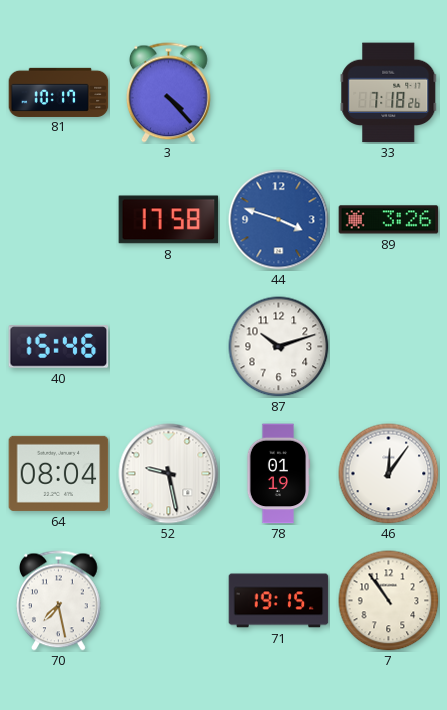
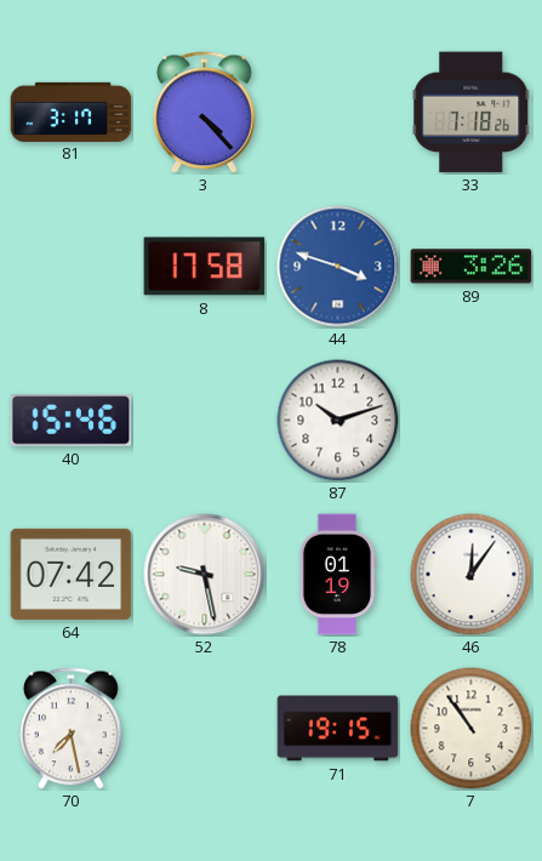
81: 10:17 -> 3:17 (72, 112)
64: 08:04 -> 07:42 (72, 574)
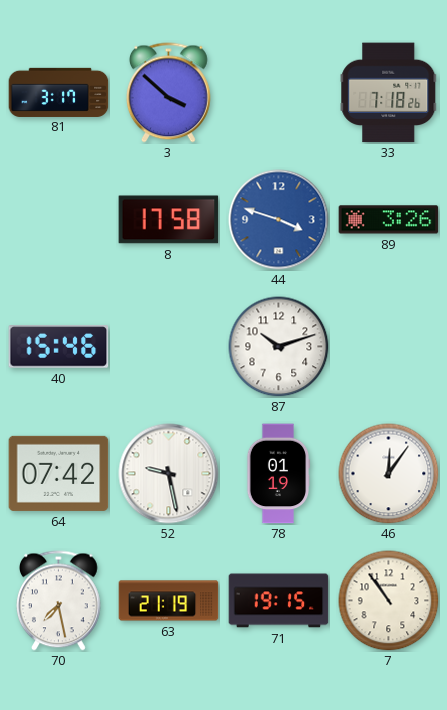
3: 4:23 -> 3:52 (169, 93)
63: none -> 21:19 (169, 601)
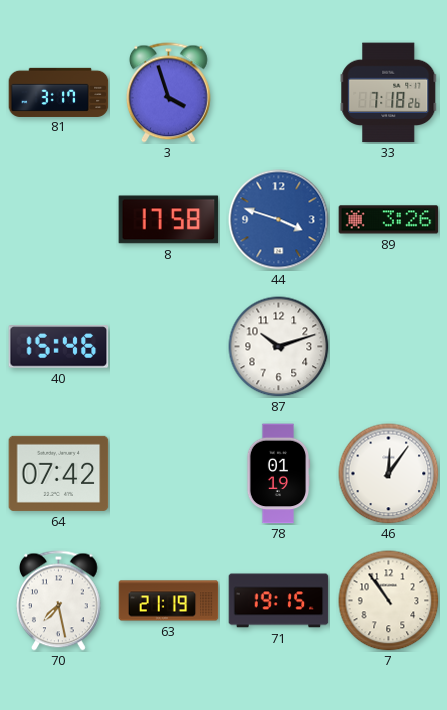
3: 3:52 -> 3:57 (169, 93)
52: 9:28 -> none (169, 474)
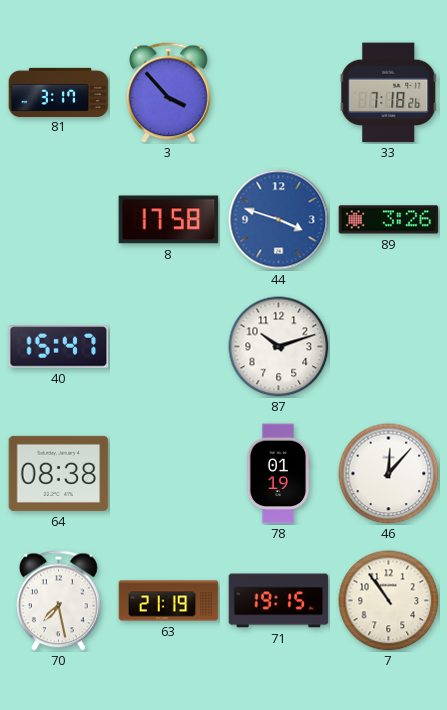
3: 3:57 -> 3:53 (169, 93)
40: 15:46 -> 15:47 (59, 347)
64: 07:42 -> 08:38 (59, 473)
46: 12:06 -> 12:07 (389, 474)
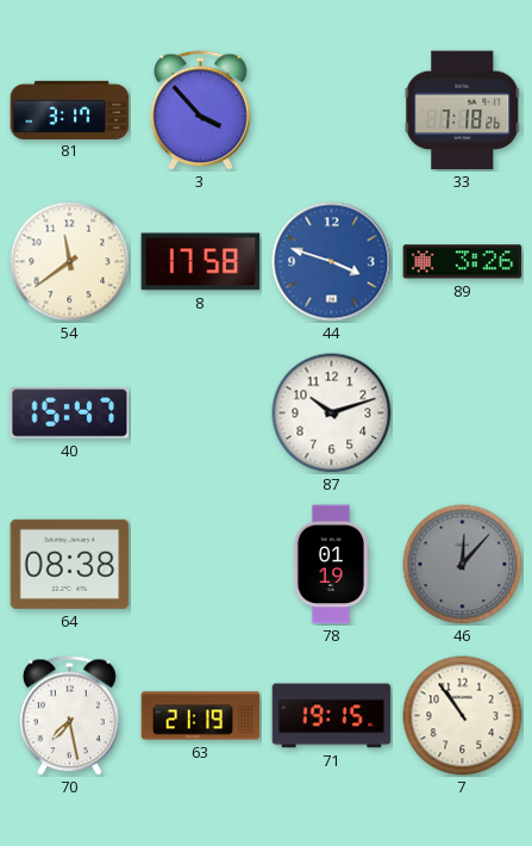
54: none -> 11:39 (70, 262)
46 dial: white -> grey (463, 565)
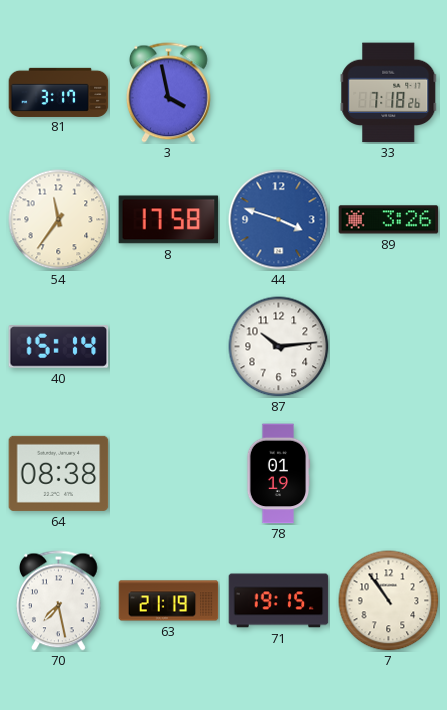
3: 3:53 -> 3:58 (169, 93)
54: 11:39 -> 11:36 (59, 220)
40: 15:47 -> 15:14 (59, 347)
87: 10:12 -> 10:14 (279, 347)
46: 12:07 -> none (463, 565)
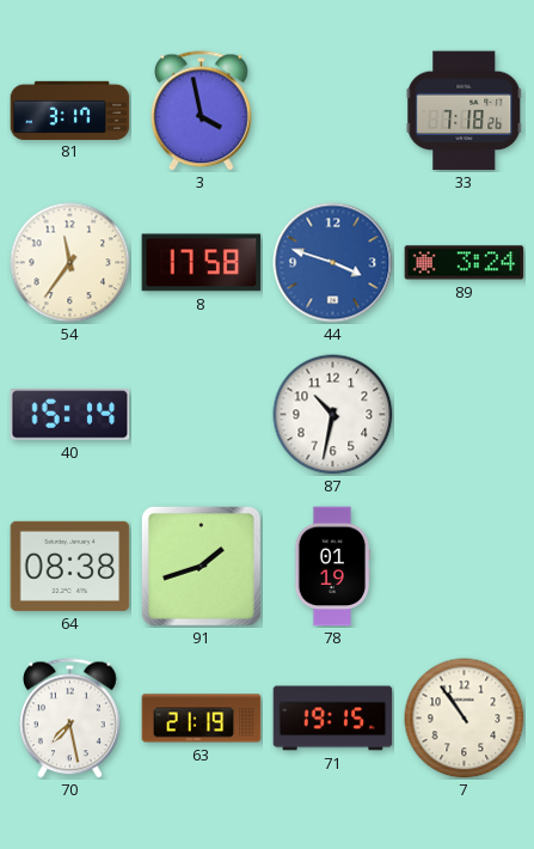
89: 3:26 -> 3:24 (465, 263)
87: 10:14 -> 10:32 (333, 415)
91: none -> 1:42 (201, 566)
